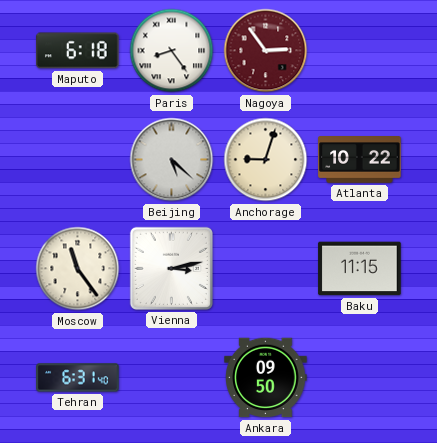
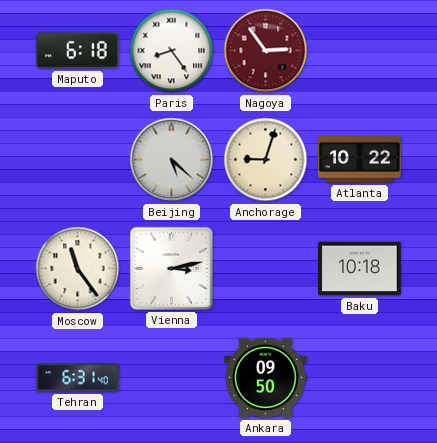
Baku: 11:15 -> 10:18 (360, 269)
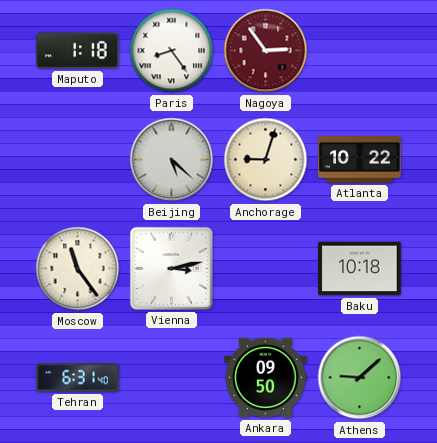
Maputo: 6:18 -> 1:18 (78, 51)
Athens: none -> 9:08 (360, 378)
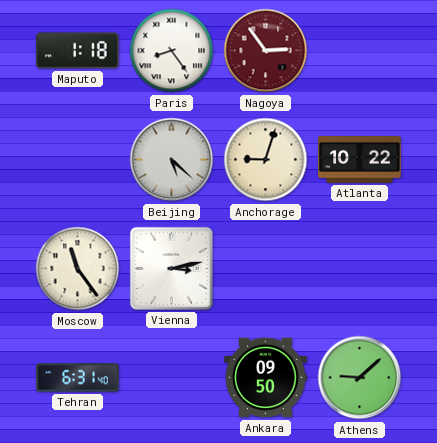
Baku: 10:18 -> none (360, 269)
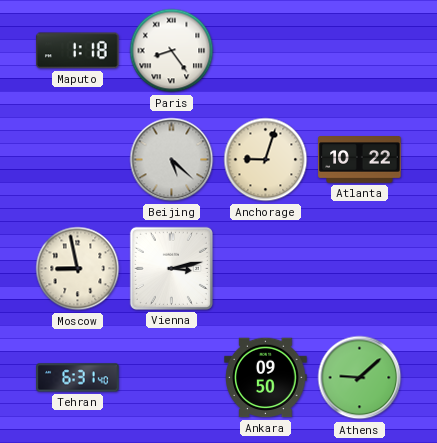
Nagoya: 2:54 -> none (266, 51)
Moscow: 11:24 -> 8:58 (78, 269)
